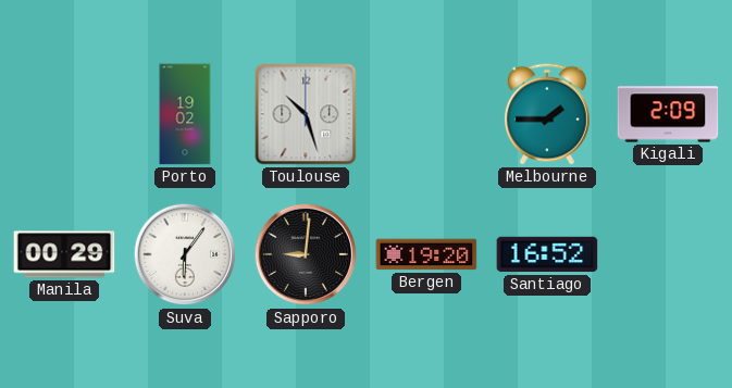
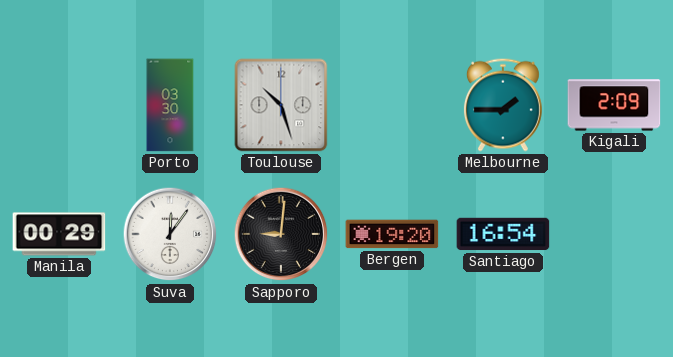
Porto: 19:02 -> 03:30 (170, 105)
Suva: 6:06 -> 12:06 (170, 234)
Santiago: 16:52 -> 16:54 (503, 234)
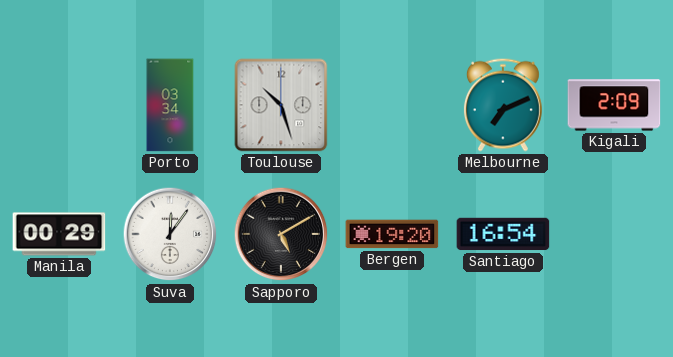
Porto: 03:30 -> 03:34 (170, 105)
Melbourne: 1:45 -> 7:11 (503, 105)
Sapporo: 9:01 -> 5:10 (281, 234)
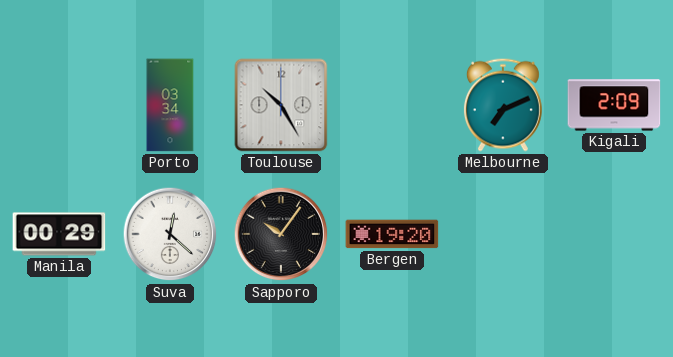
Toulouse: 10:27 -> 10:25 (281, 105)
Suva: 12:06 -> 12:22 (170, 234)
Sapporo: 5:10 -> 10:06 (281, 234)
Santiago: 16:54 -> none (503, 234)
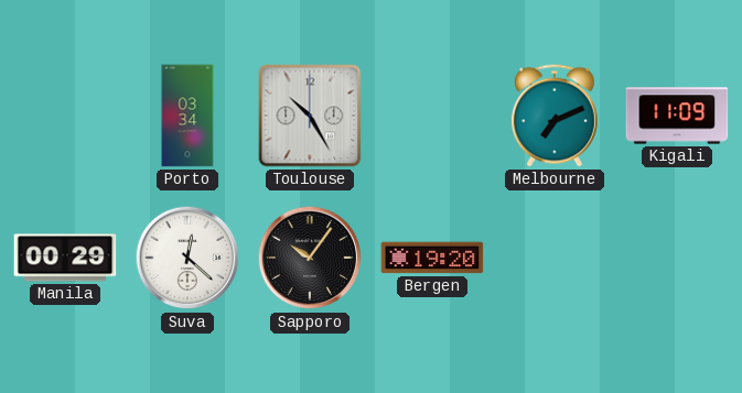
Kigali: 2:09 -> 11:09 (677, 116)
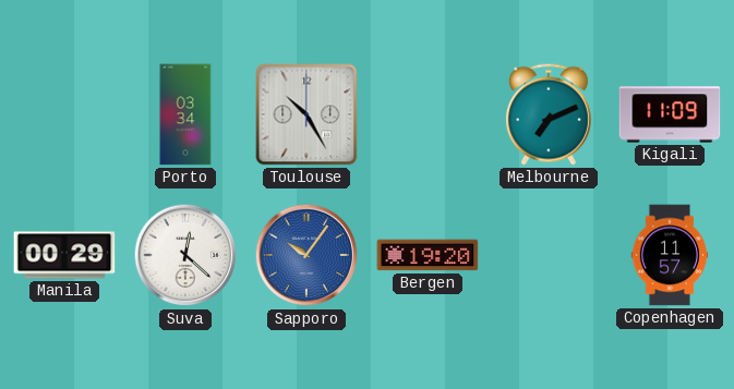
Sapporo dial: black -> blue (306, 255)
Copenhagen: none -> 11:57 (670, 255)
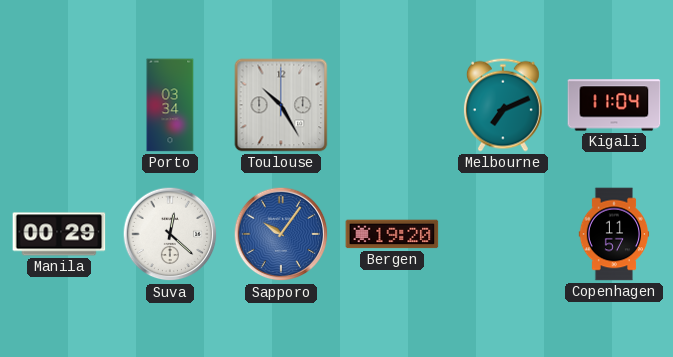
Kigali: 11:09 -> 11:04 (614, 105)
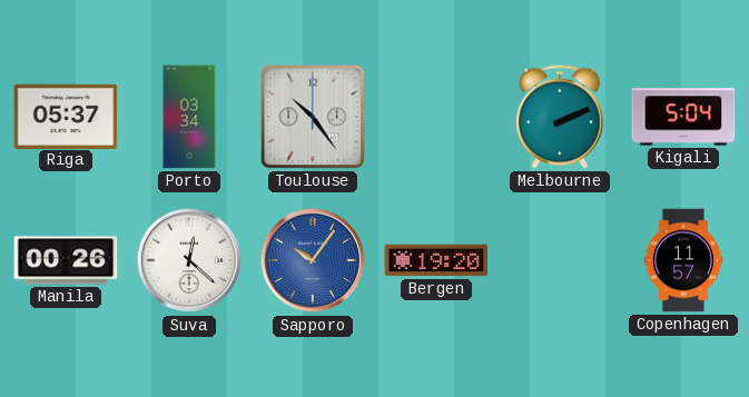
Riga: none -> 05:37 (66, 116)
Toulouse: 10:25 -> 10:24 (313, 117)
Melbourne: 7:11 -> 2:11 (560, 117)
Kigali: 11:04 -> 5:04 (683, 117)
Manila: 00:29 -> 00:26 (66, 260)
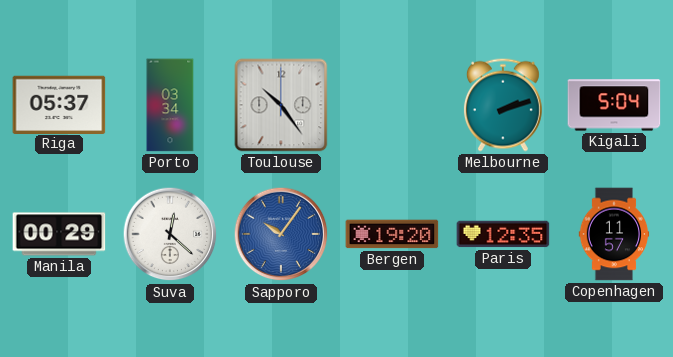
Melbourne: 2:11 -> 2:12 (503, 105)
Manila: 00:26 -> 00:29 (59, 234)
Paris: none -> 12:35 (503, 234)
